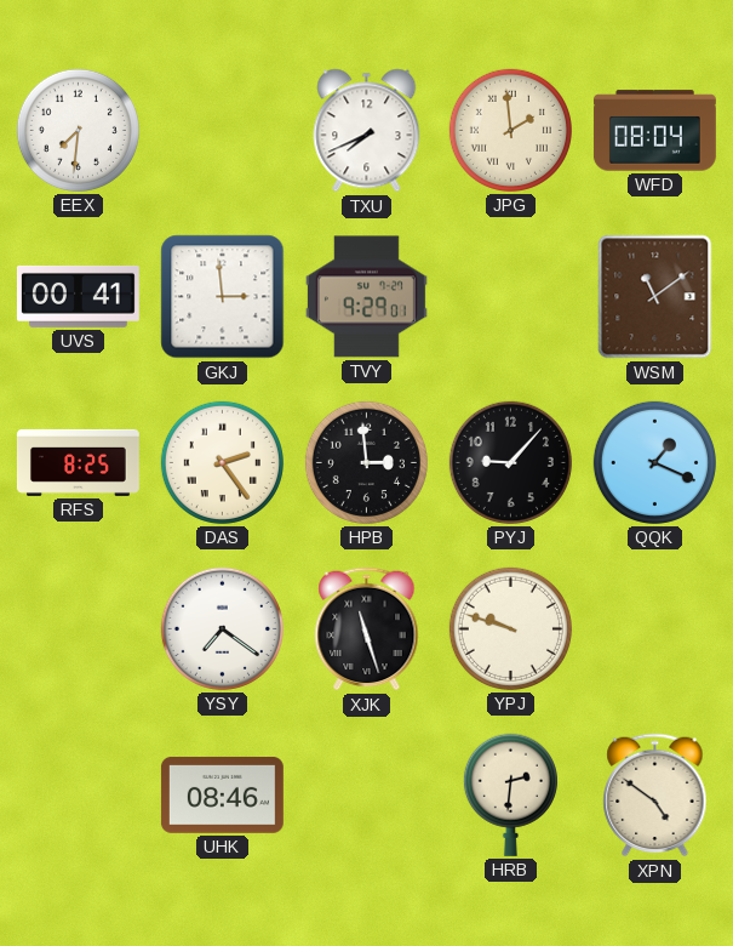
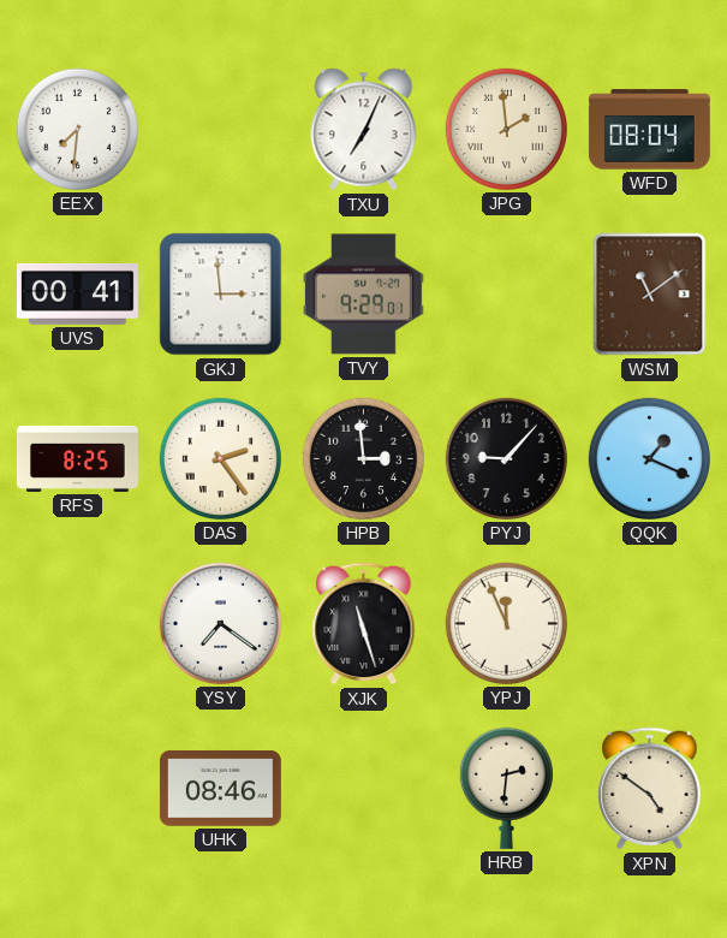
TXU: 7:41 -> 7:04 (364, 130)
YPJ: 9:48 -> 11:56 (506, 623)
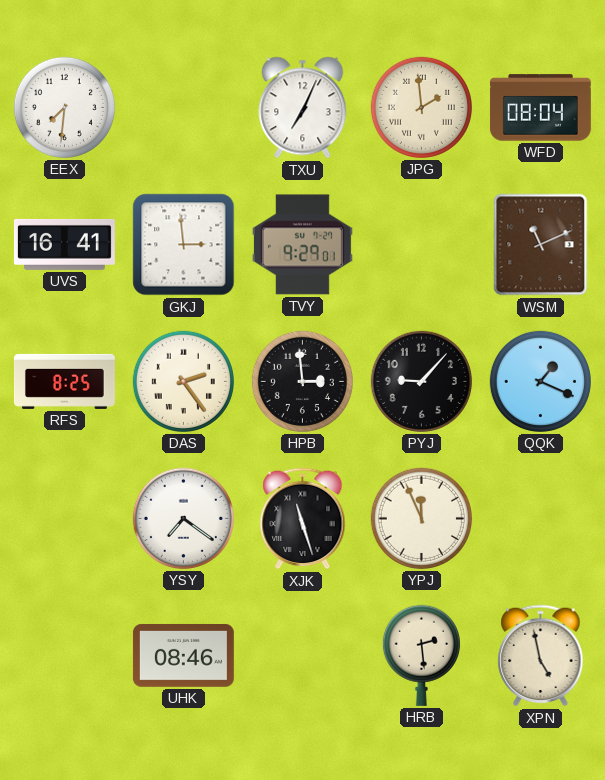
UVS: 00:41 -> 16:41 (64, 244)
WSM: 11:09 -> 11:11 (541, 245)
HRB: 2:31 -> 2:29 (421, 655)
XPN: 4:51 -> 4:58 (541, 656)
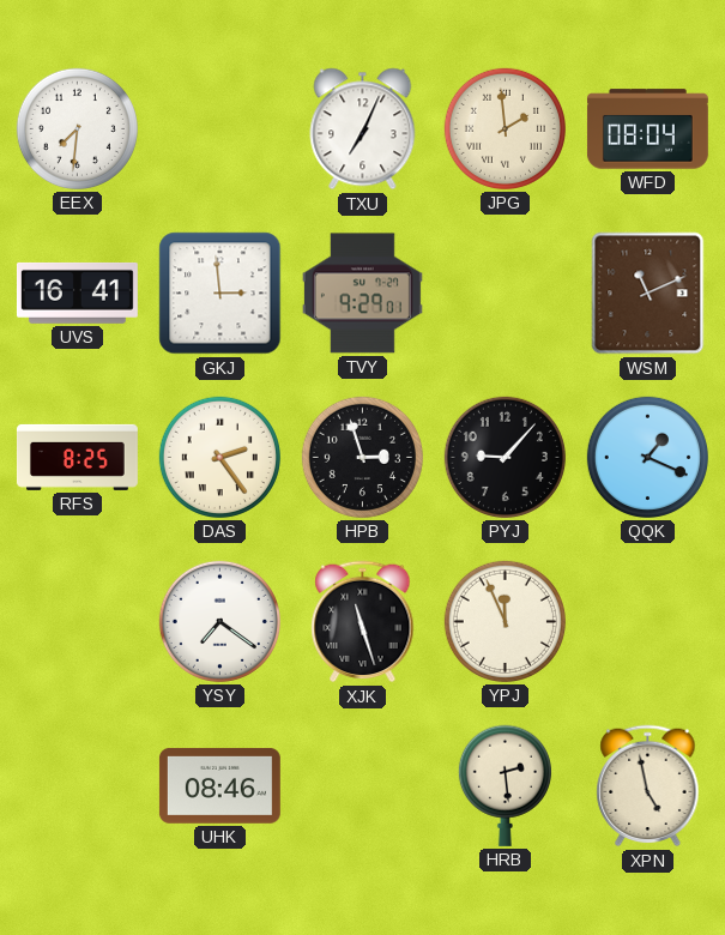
HPB: 2:59 -> 2:57 (362, 457)
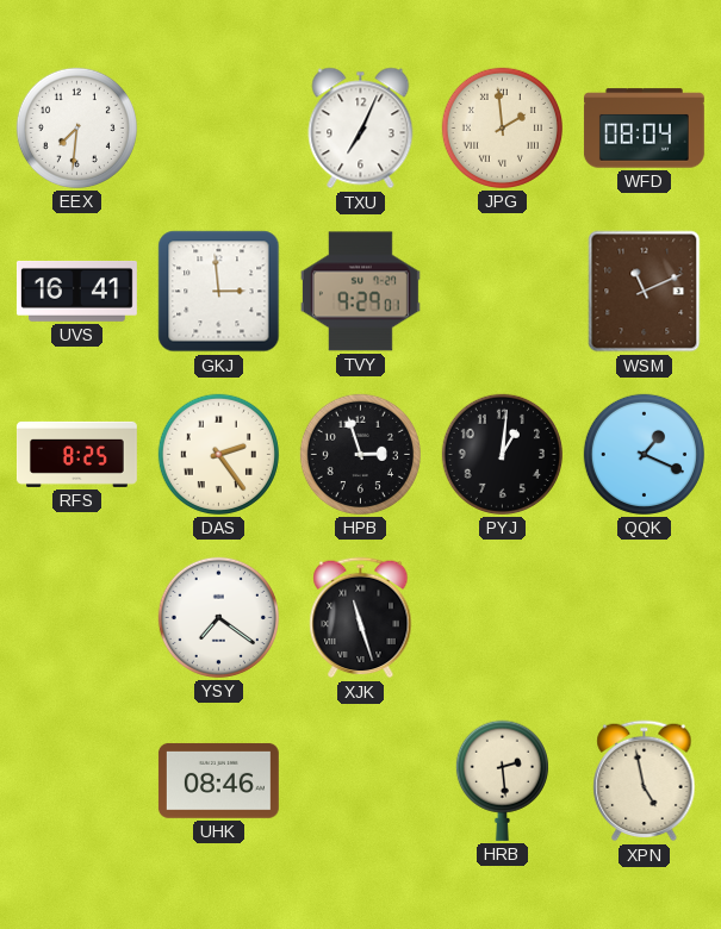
PYJ: 9:07 -> 1:01 (502, 454)
YPJ: 11:56 -> none (505, 621)
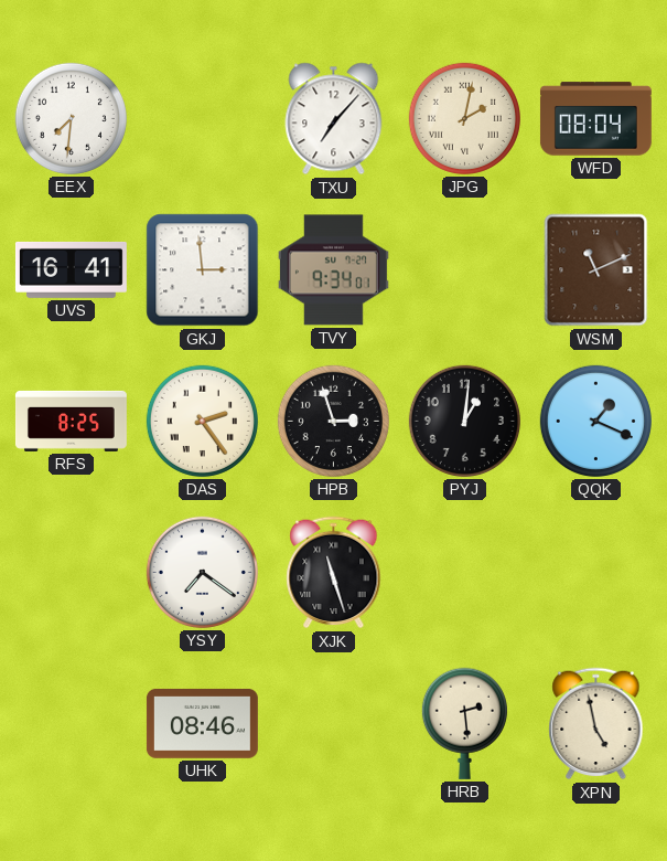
TXU: 7:04 -> 7:07 (334, 119)
JPG: 1:59 -> 2:02 (464, 118)
TVY: 9:29 -> 9:34 (333, 270)
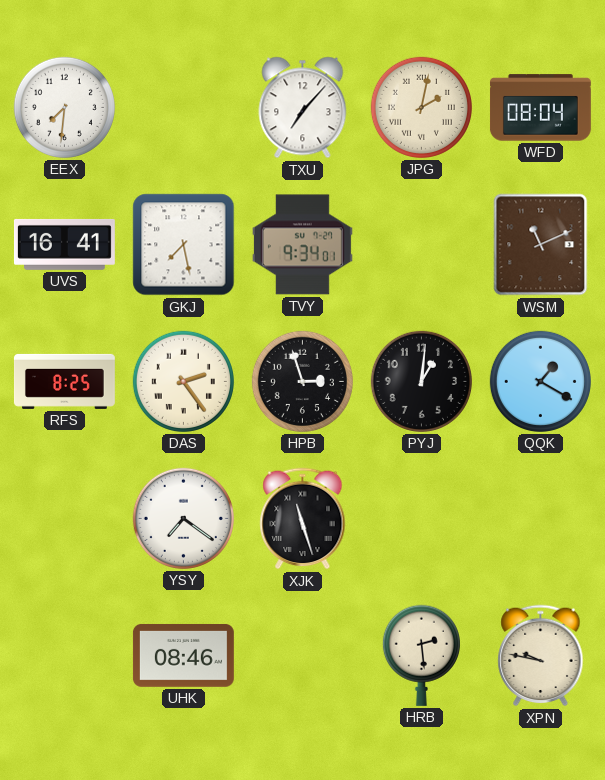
GKJ: 2:59 -> 7:28 (184, 245)
QQK: 1:19 -> 1:20 (540, 381)
XPN: 4:58 -> 9:47 (541, 656)
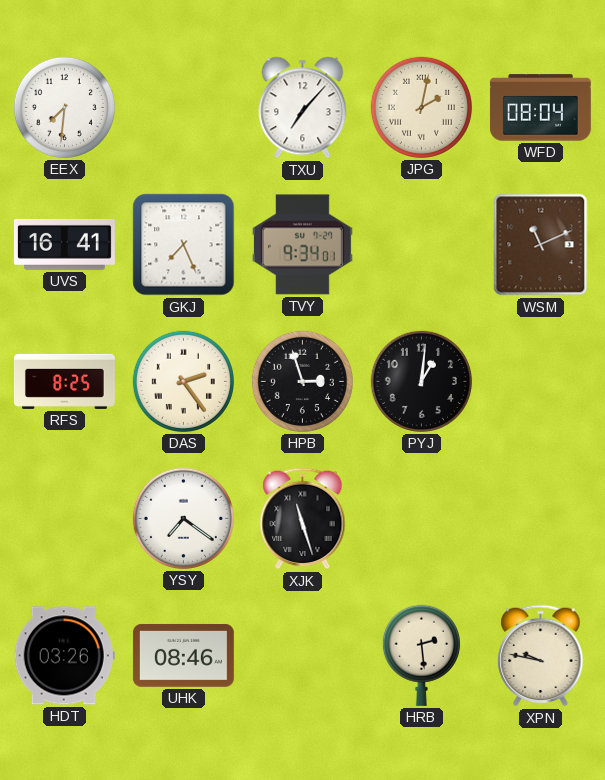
GKJ: 7:28 -> 7:26 (184, 245)
QQK: 1:20 -> none (540, 381)
HDT: none -> 03:26 (64, 656)
